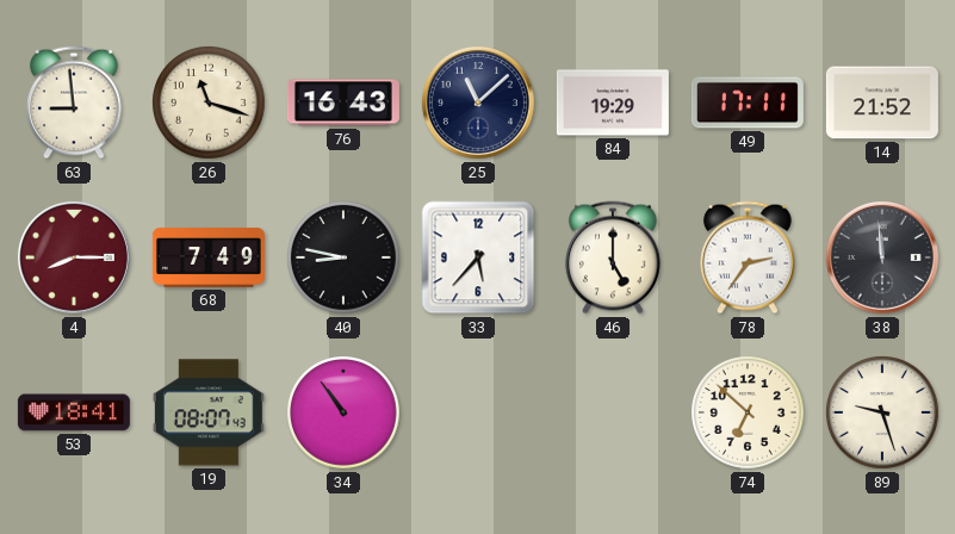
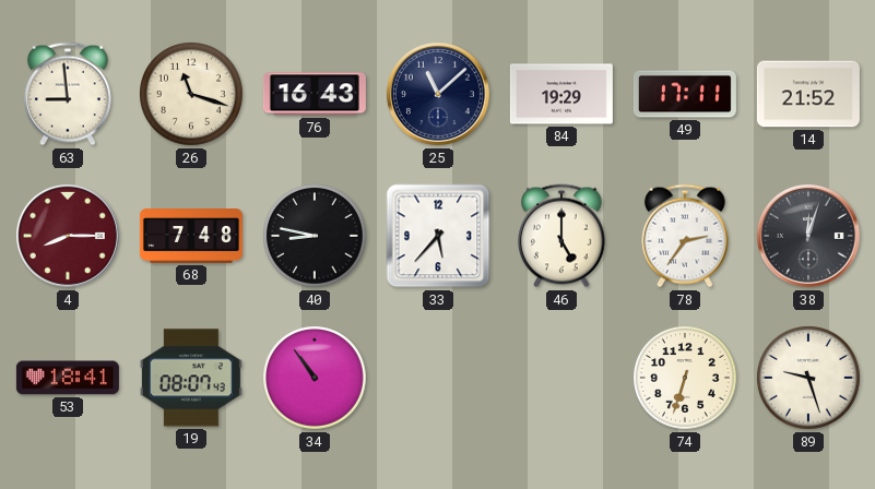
68: 7:49 -> 7:48 (191, 237)
38: 11:59 -> 12:03 (808, 236)
74: 6:52 -> 6:33 (686, 379)
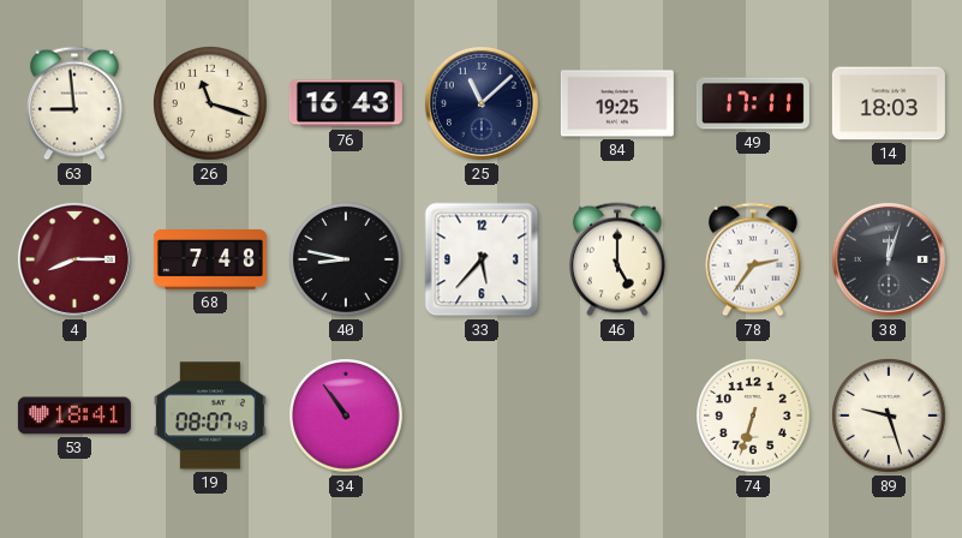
84: 19:29 -> 19:25 (617, 103)
14: 21:52 -> 18:03 (889, 103)
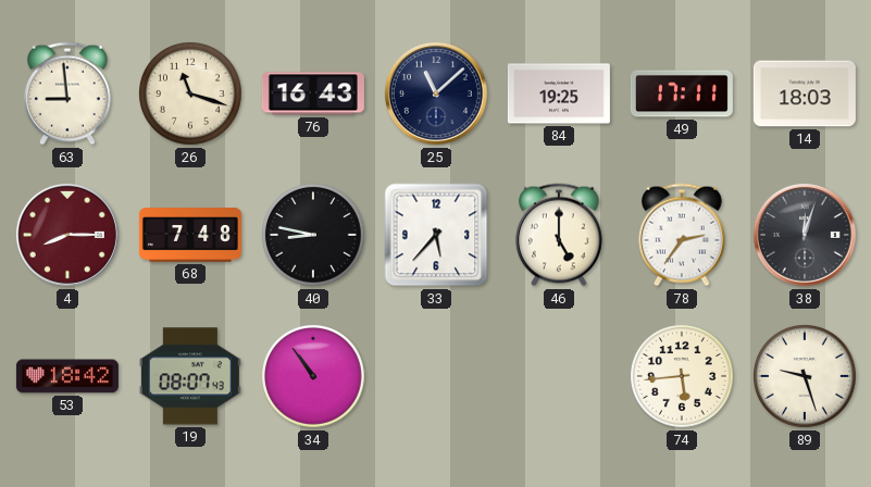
53: 18:41 -> 18:42 (67, 376)
74: 6:33 -> 5:44 (683, 377)
